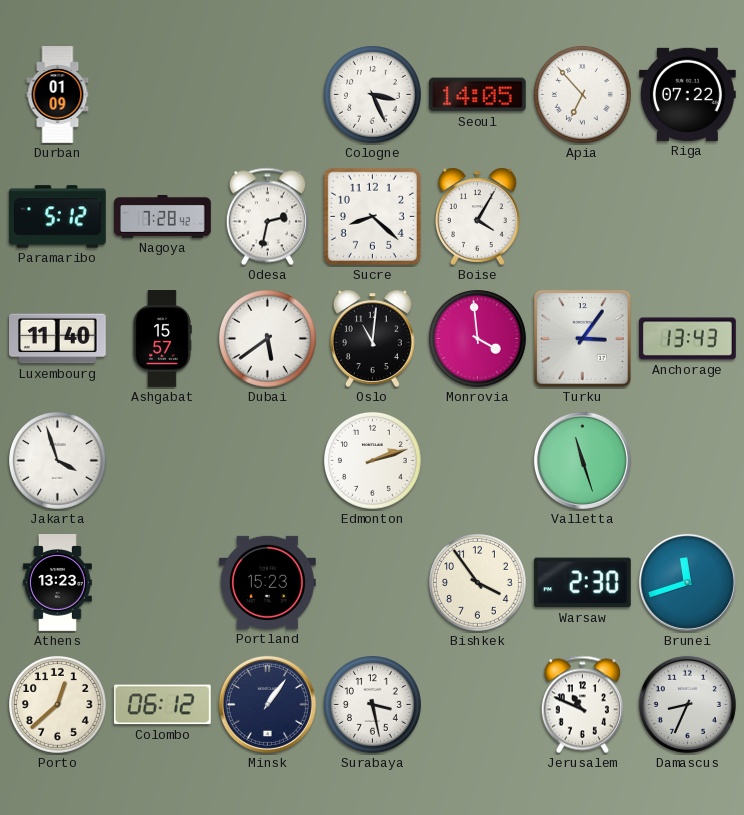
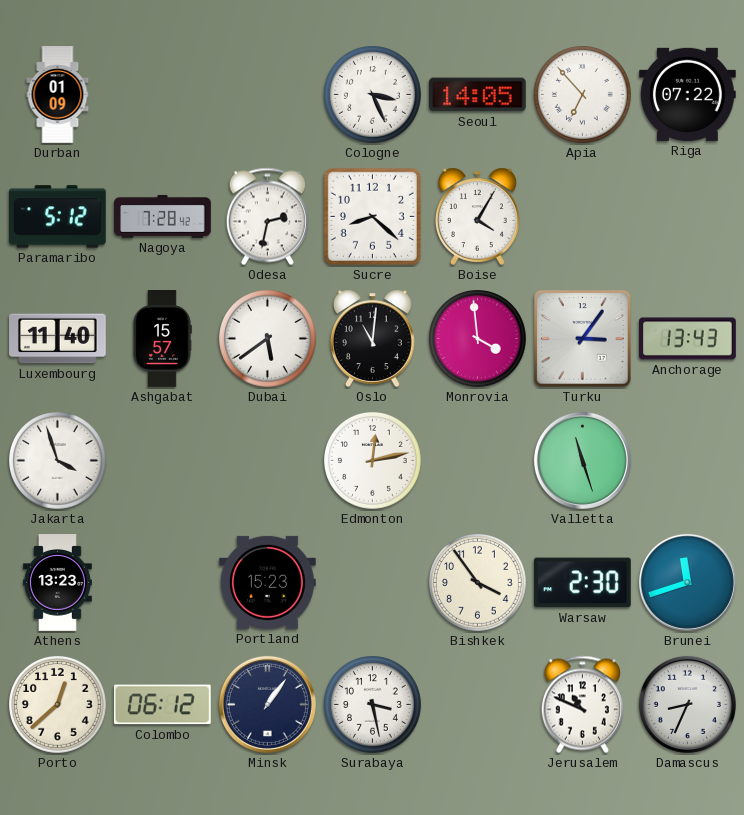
Edmonton: 2:12 -> 12:13 (373, 461)
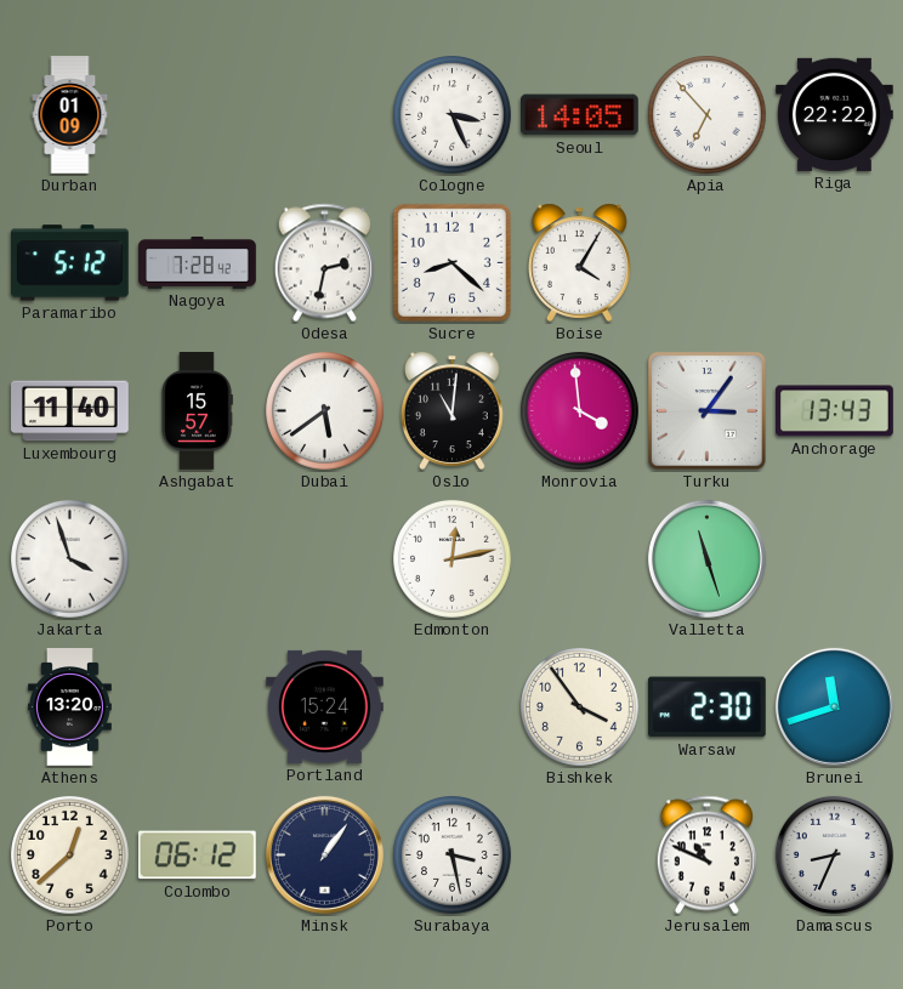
Riga: 07:22 -> 22:22 (835, 114)
Athens: 13:23 -> 13:20 (69, 707)
Portland: 15:23 -> 15:24 (325, 706)
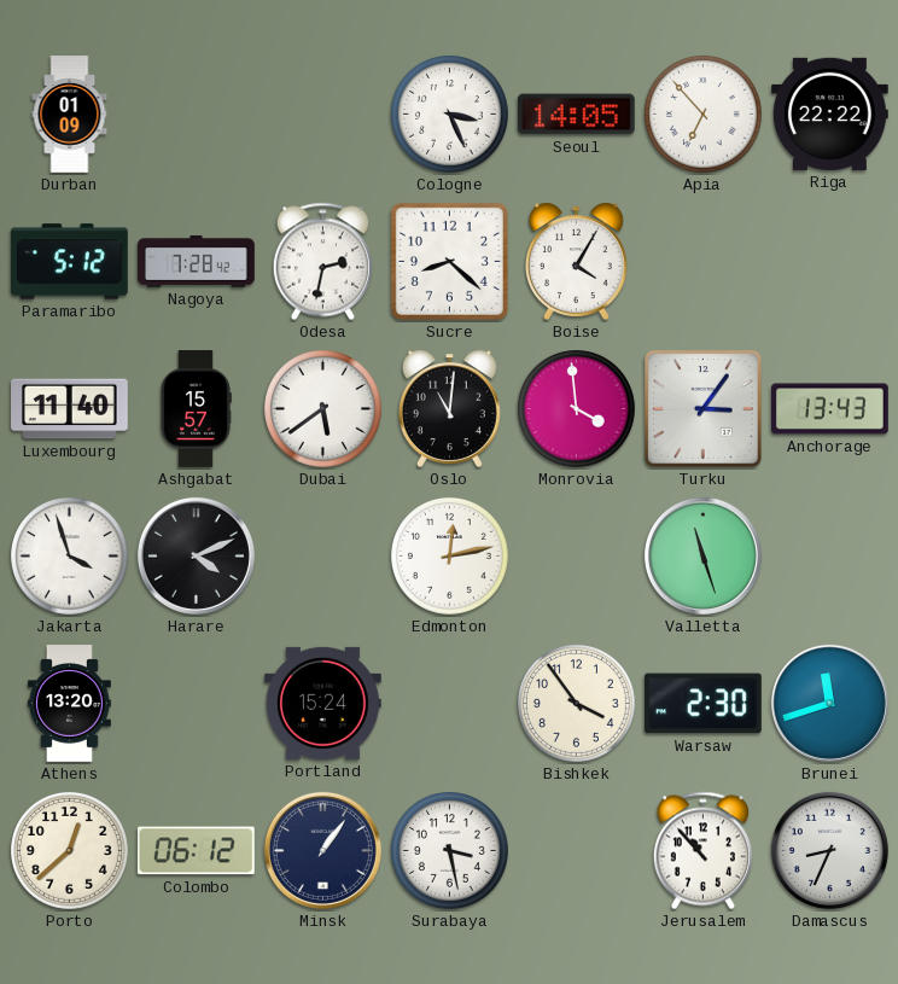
Harare: none -> 4:11 (196, 555)
Jerusalem: 10:49 -> 10:53 (702, 851)
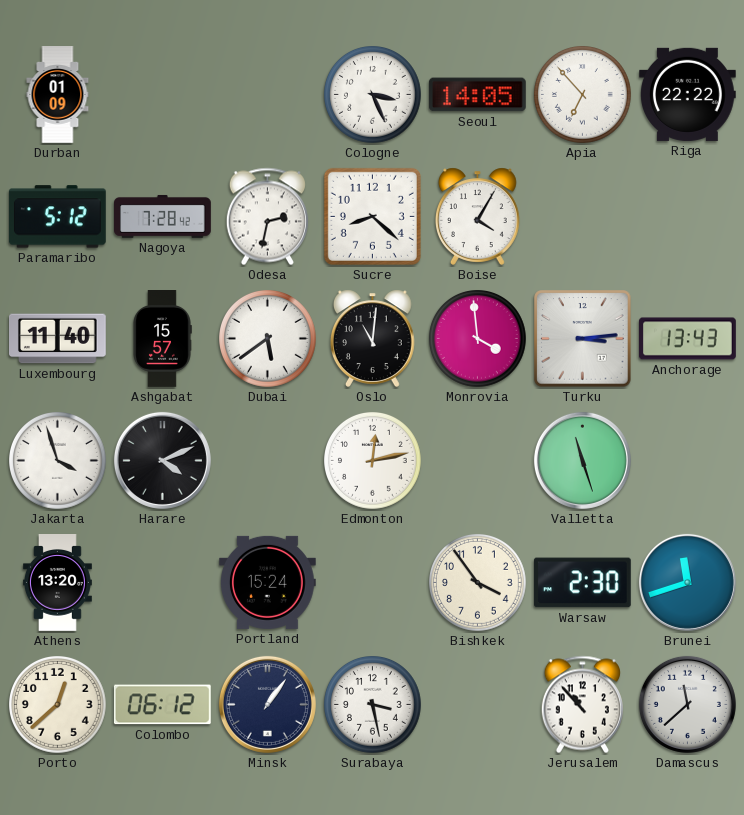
Turku: 3:06 -> 3:14 (583, 339)
Damascus: 8:34 -> 11:38 (687, 704)
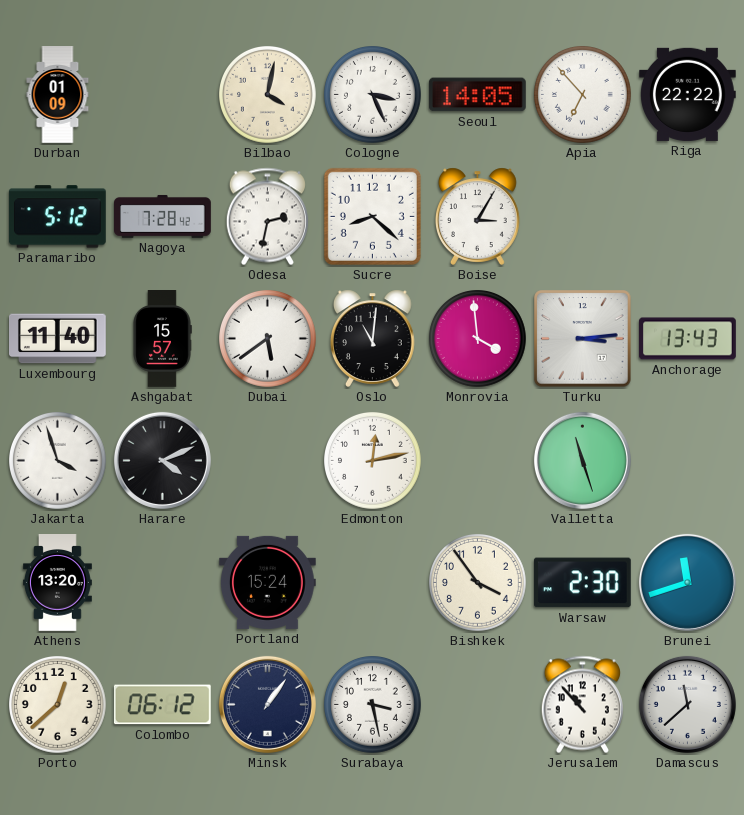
Bilbao: none -> 4:02 (268, 95)
Boise: 4:05 -> 3:05 (477, 216)
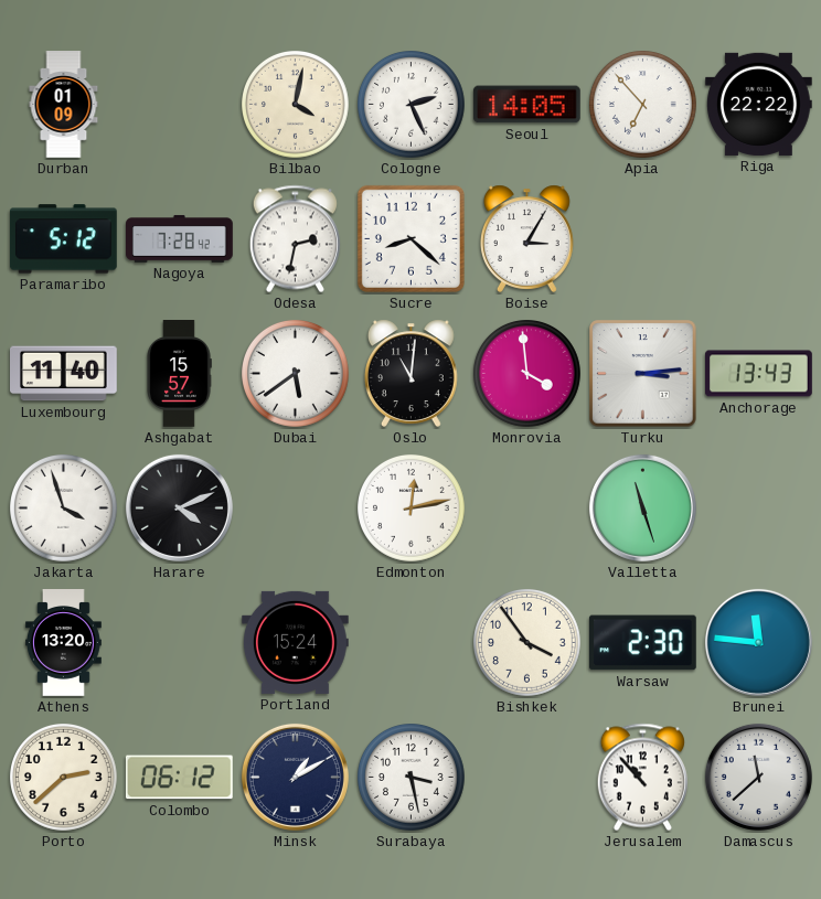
Cologne: 3:26 -> 2:26 (412, 105)
Brunei: 11:42 -> 11:46 (758, 642)
Porto: 12:38 -> 2:38 (64, 778)
Minsk: 1:06 -> 1:10 (295, 777)
